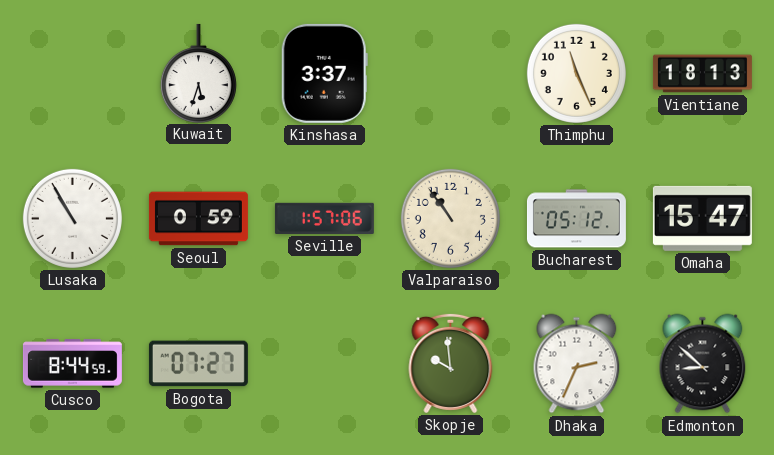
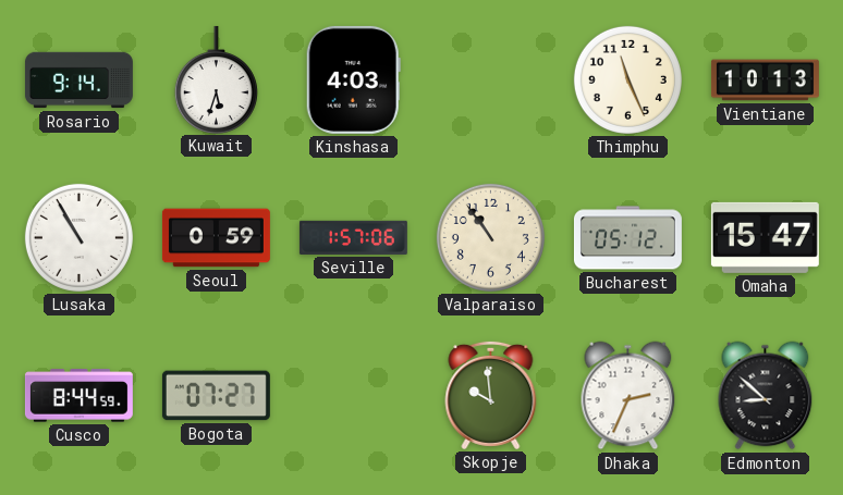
Rosario: none -> 9:14 (78, 81)
Kinshasa: 3:37 -> 4:03 (353, 79)
Vientiane: 18:13 -> 10:13 (765, 81)
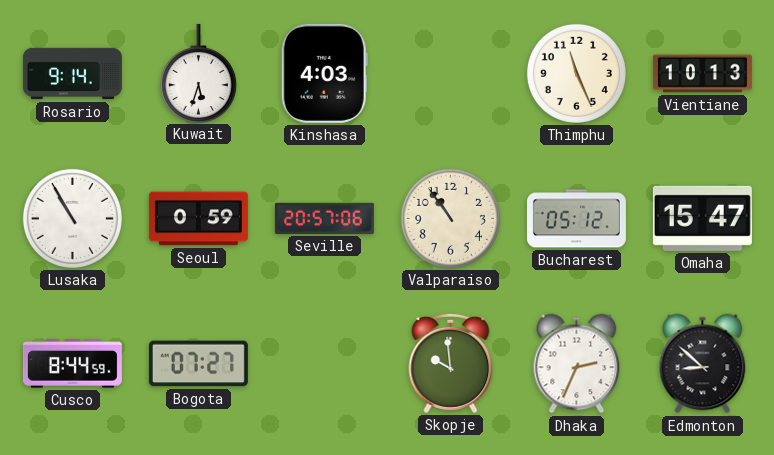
Seville: 1:57 -> 20:57 (324, 218)
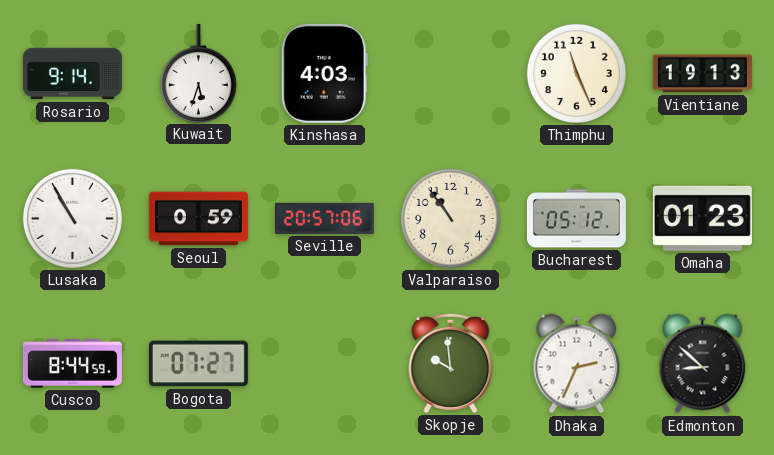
Vientiane: 10:13 -> 19:13 (702, 74)
Omaha: 15:47 -> 01:23 (702, 218)
